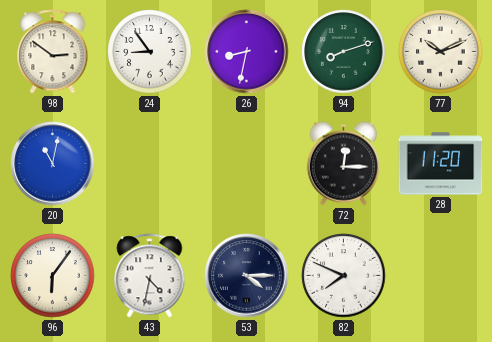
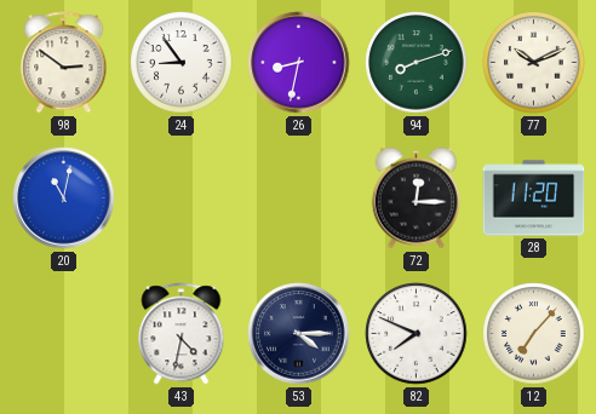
96: 6:06 -> none (53, 276)
12: none -> 7:07 (534, 334)
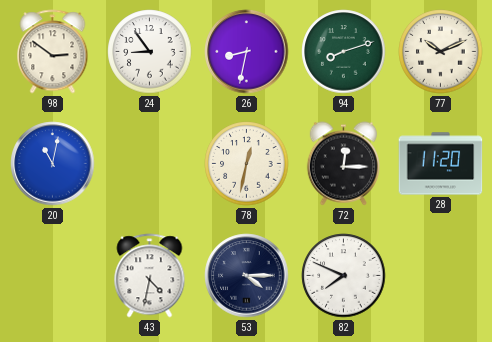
78: none -> 12:32 (247, 164)
12: 7:07 -> none (534, 334)
